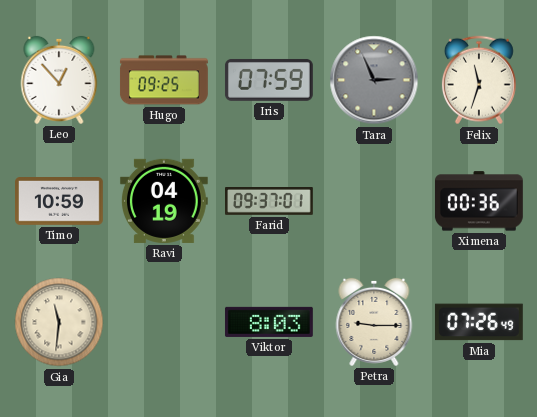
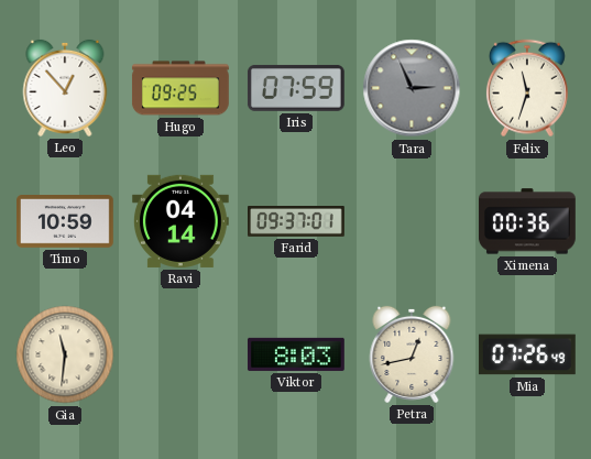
Ravi: 04:19 -> 04:14 (180, 221)
Petra: 9:15 -> 12:43 (412, 354)
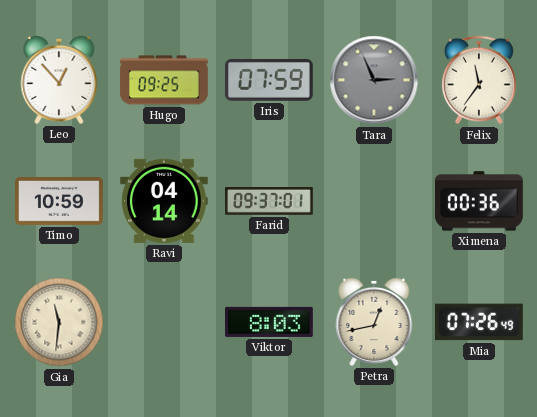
Felix: 11:33 -> 11:36 (479, 80)
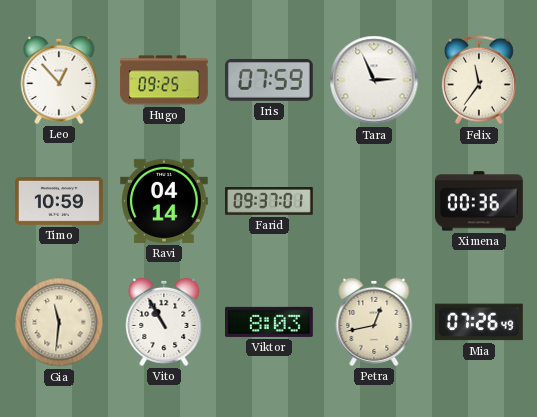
Tara dial: grey -> white (374, 80)
Vito: none -> 10:55 (164, 322)
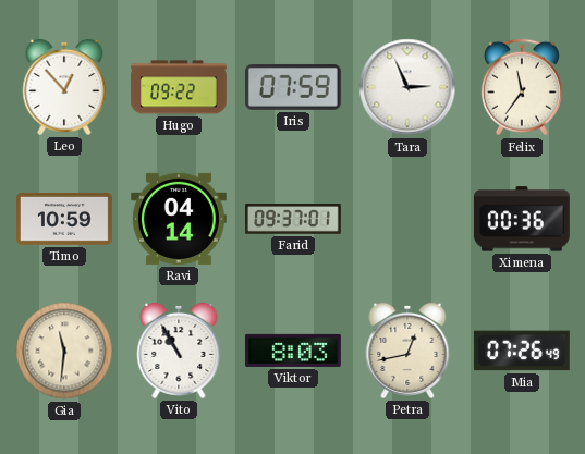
Hugo: 09:25 -> 09:22 (179, 87)
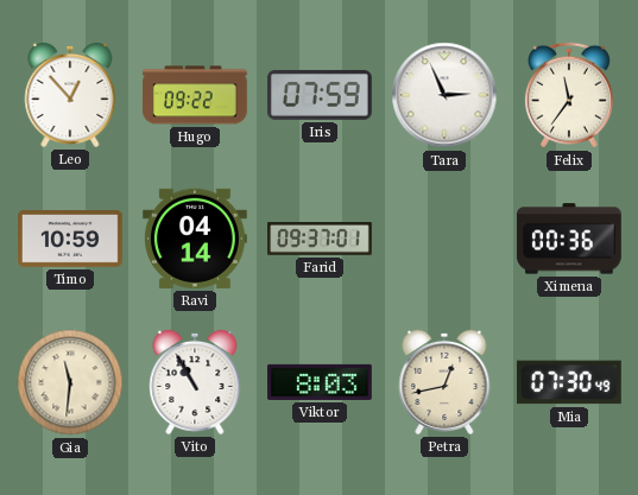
Mia: 07:26 -> 07:30 (569, 382)
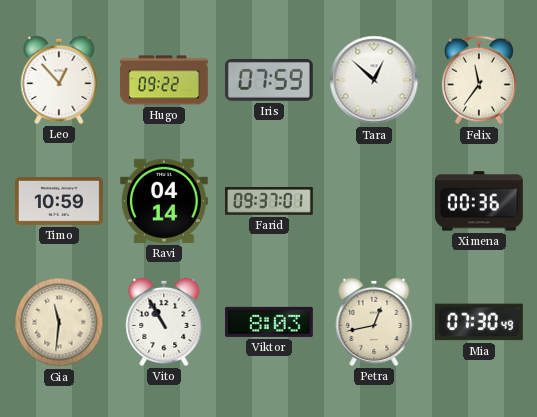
Tara: 2:56 -> 12:52 (374, 80)
